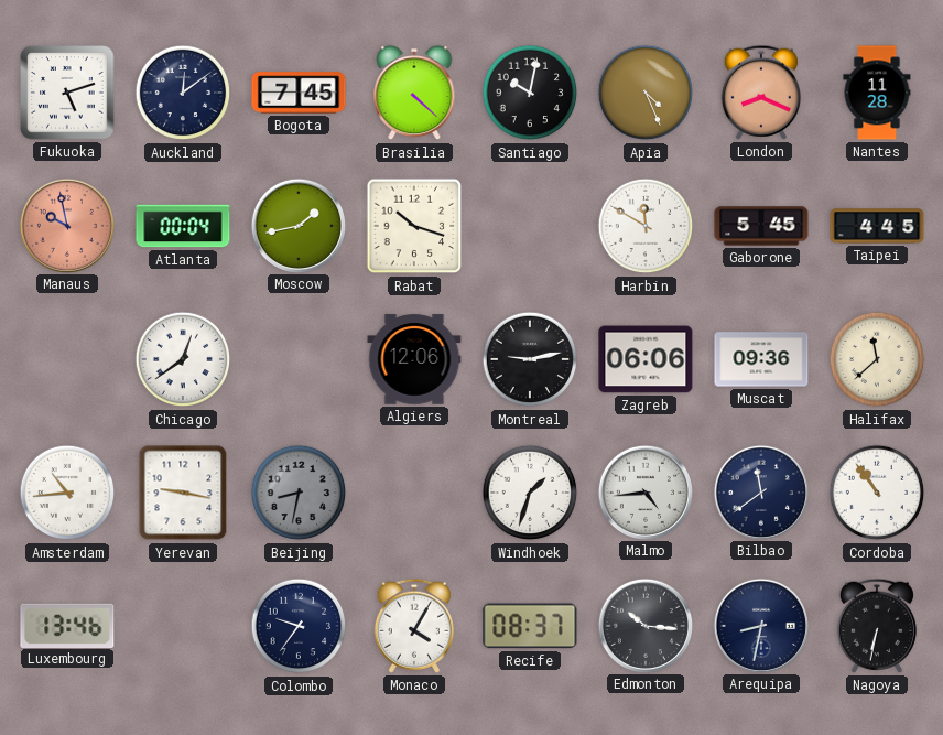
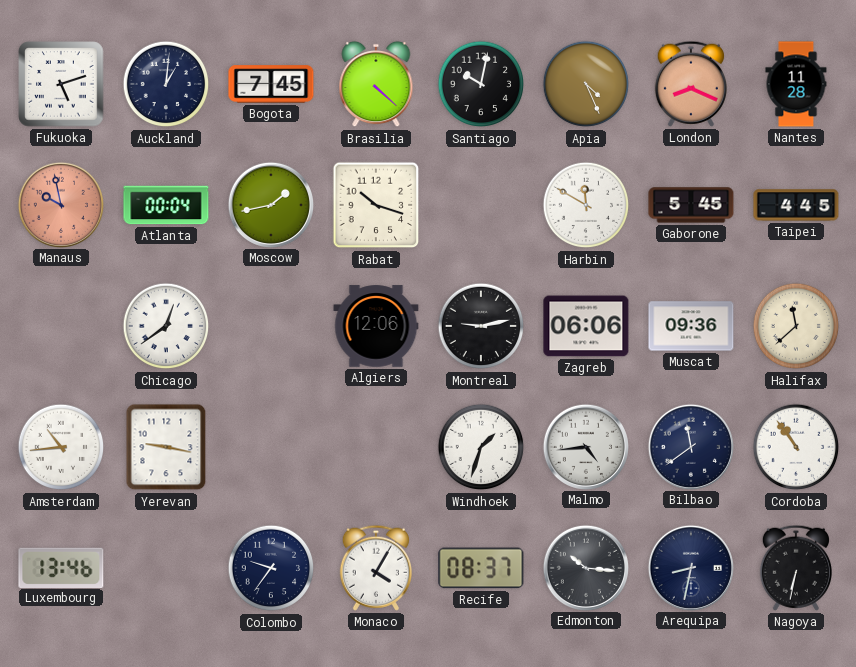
Auckland: 12:09 -> 1:01 (166, 84)
Beijing: 8:32 -> none (299, 493)
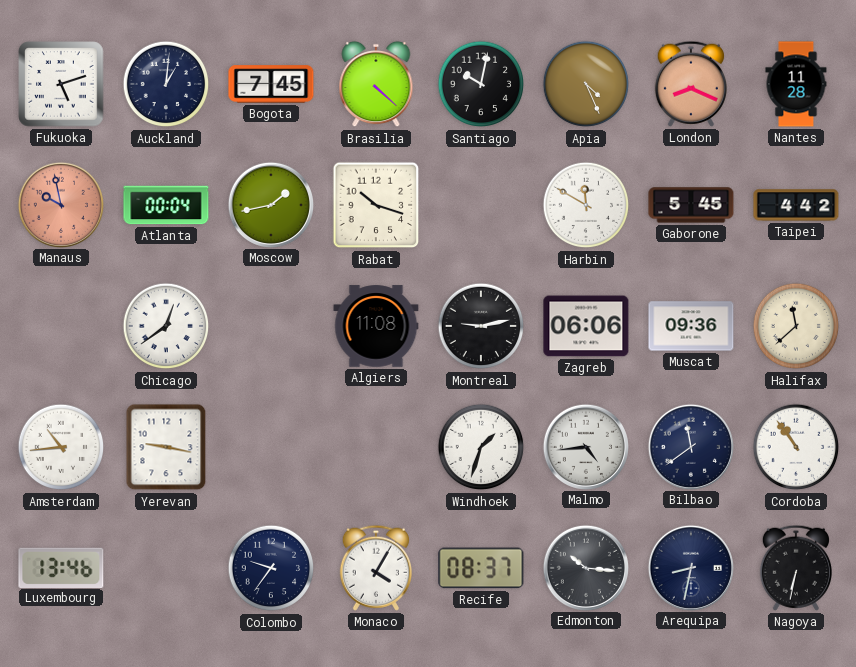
Taipei: 4:45 -> 4:42 (796, 205)
Algiers: 12:06 -> 11:08 (376, 326)
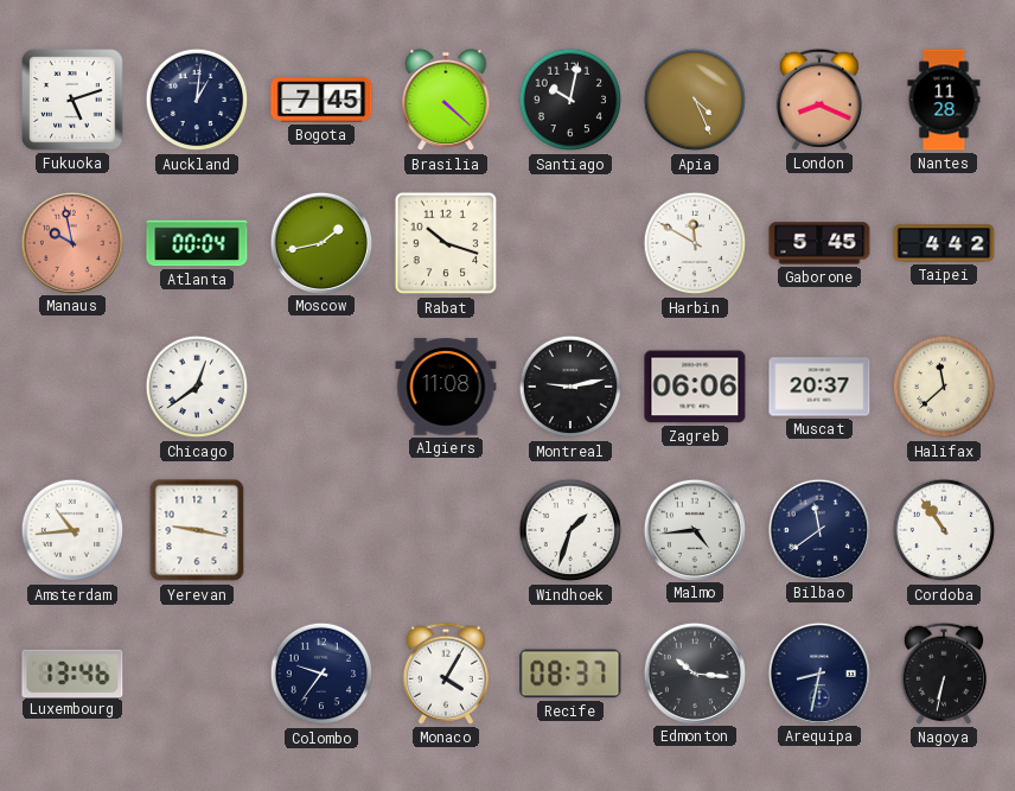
Muscat: 09:36 -> 20:37 (819, 387)
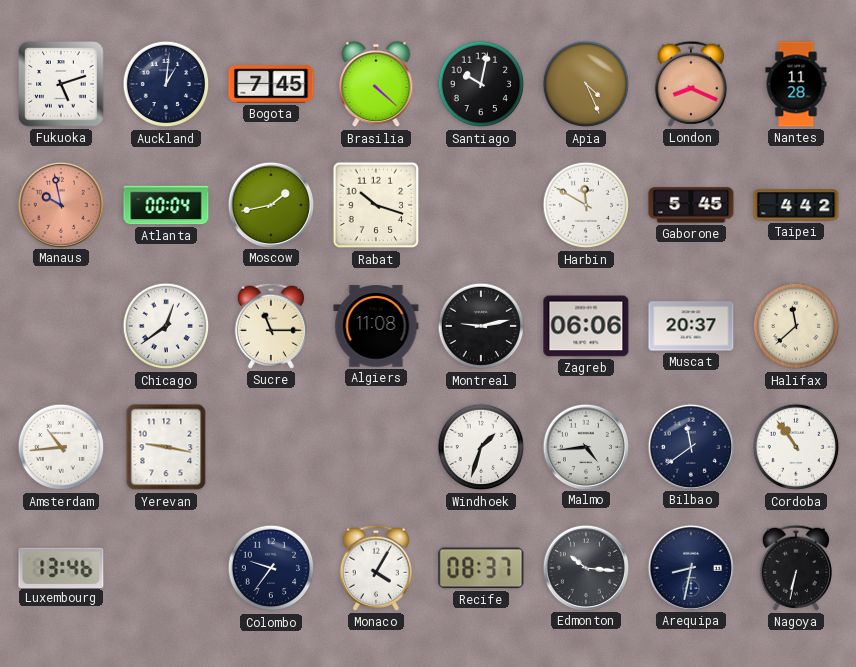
Sucre: none -> 11:15 (271, 326)
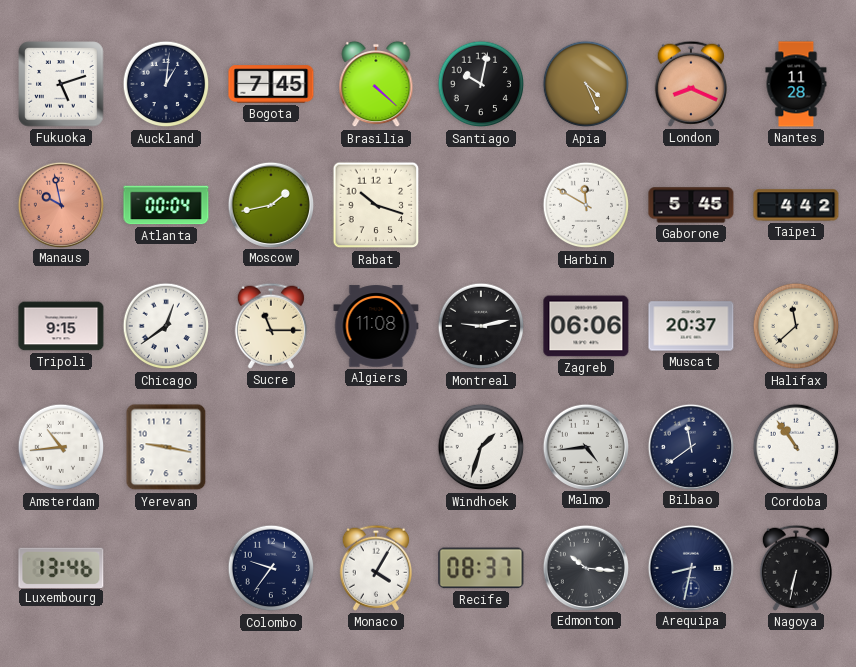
Tripoli: none -> 9:15 (61, 326)
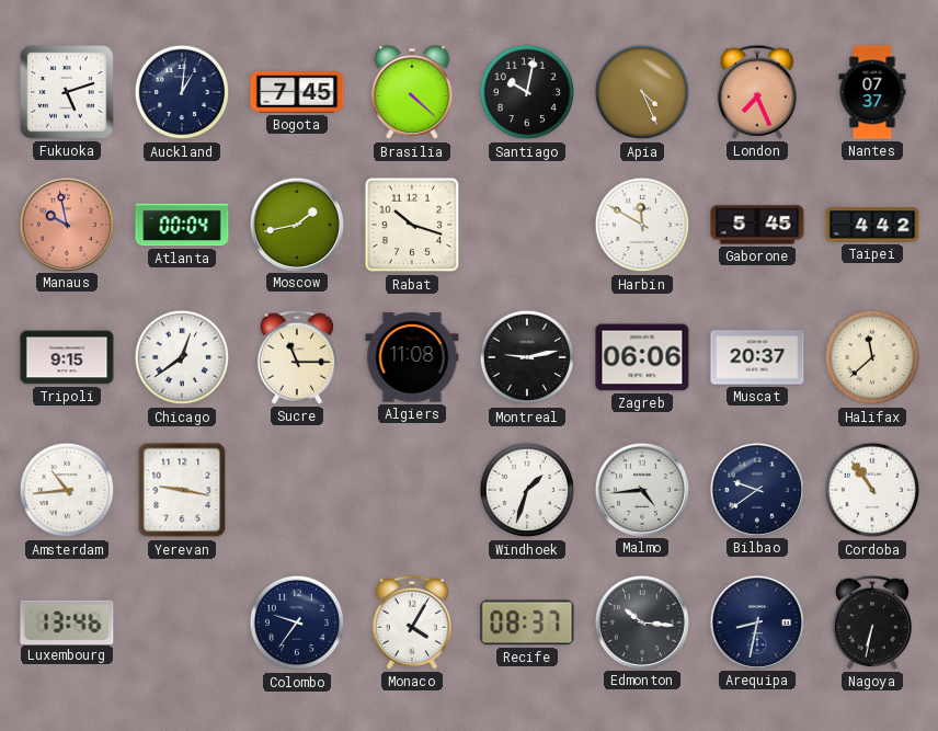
London: 8:19 -> 7:26 (757, 92)
Nantes: 11:28 -> 07:37 (872, 92)
Bilbao: 11:39 -> 9:39 (756, 489)
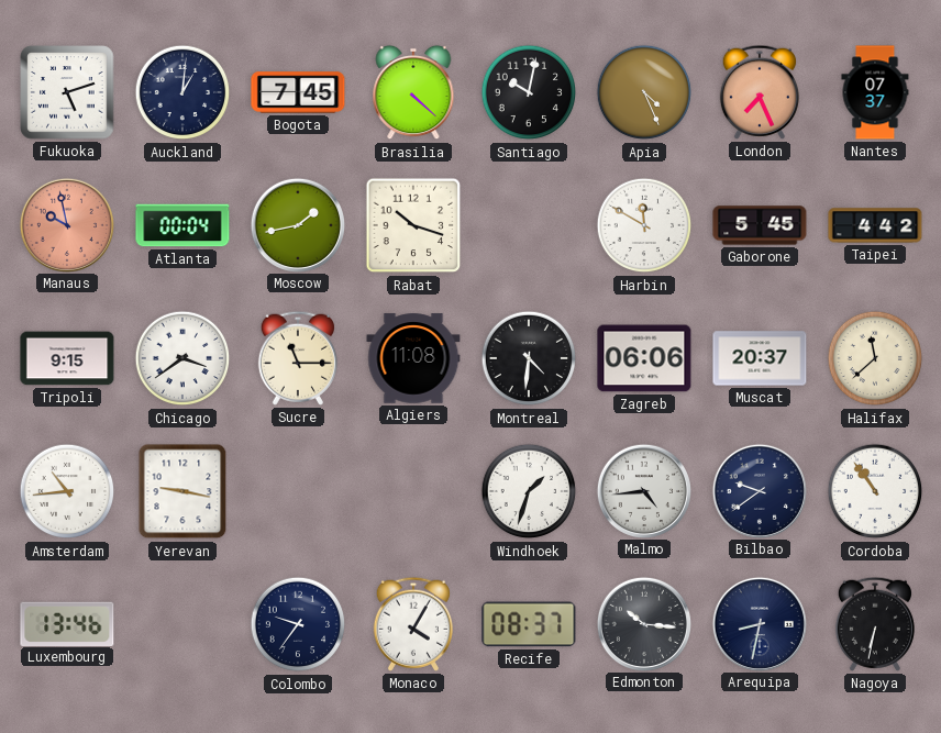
Chicago: 12:39 -> 3:39 (182, 358)
Montreal: 9:13 -> 4:31 (529, 358)
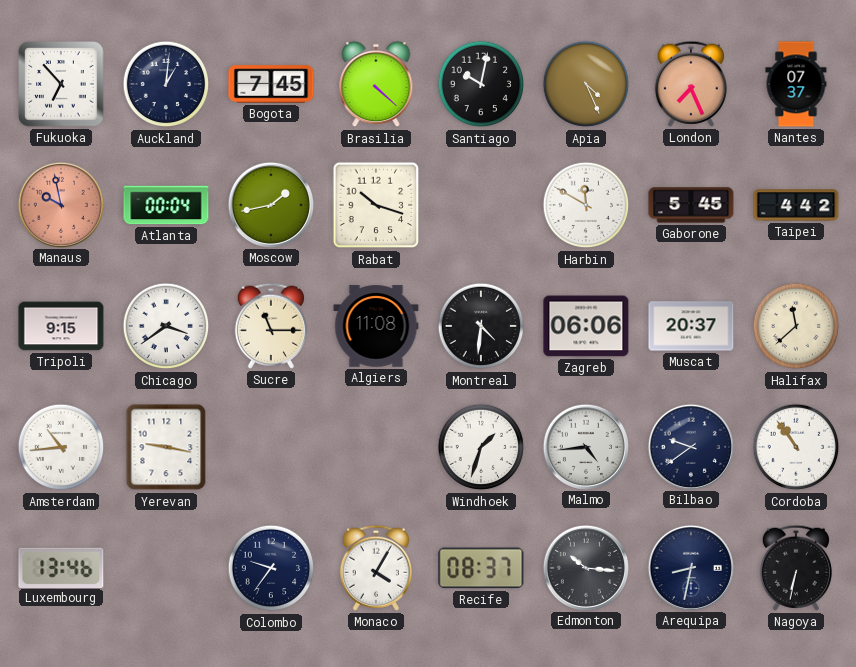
Fukuoka: 5:12 -> 6:53 (61, 84)
